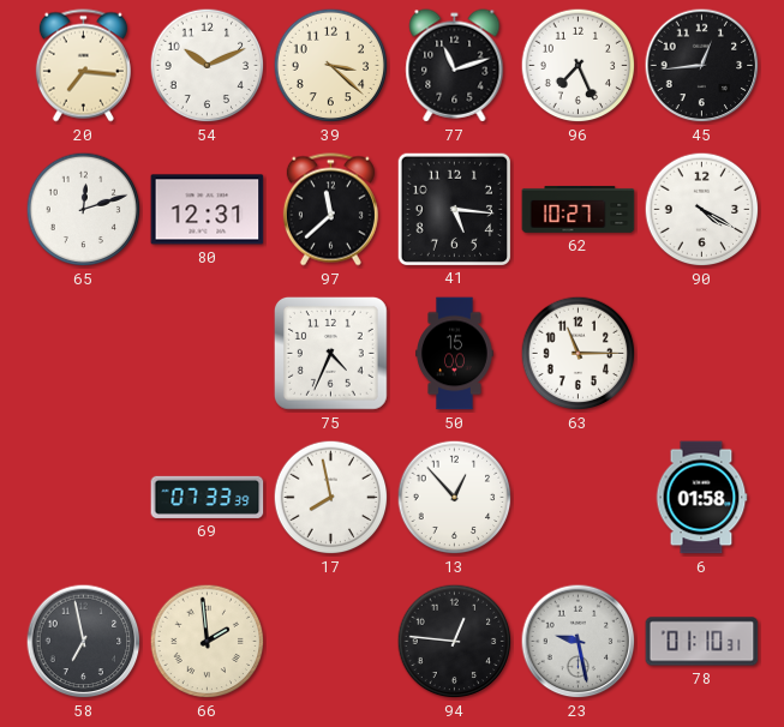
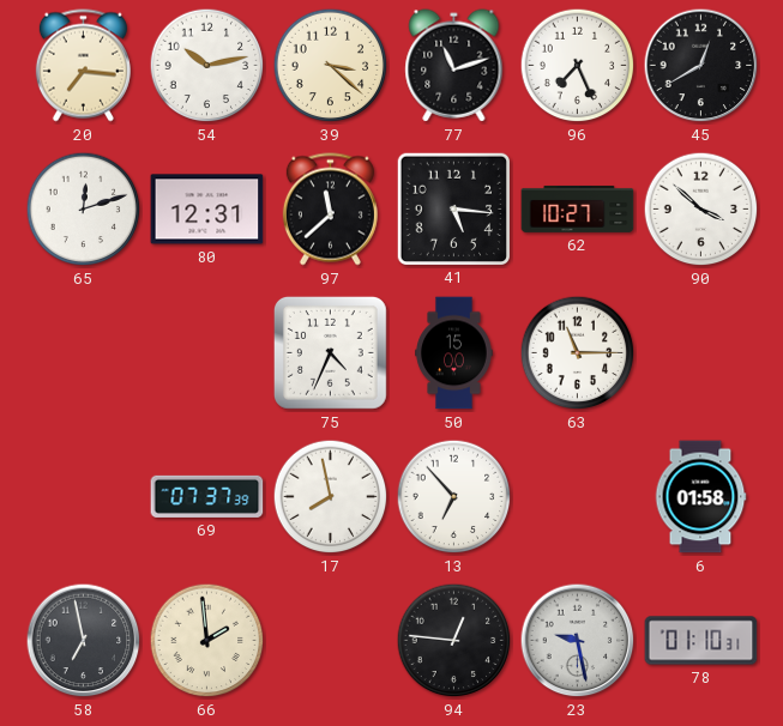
54: 10:11 -> 10:13 (207, 66)
45: 12:44 -> 12:40 (701, 66)
90: 4:20 -> 3:52 (701, 210)
69: 07:33 -> 07:37 (207, 496)
13: 12:53 -> 6:53 (454, 497)
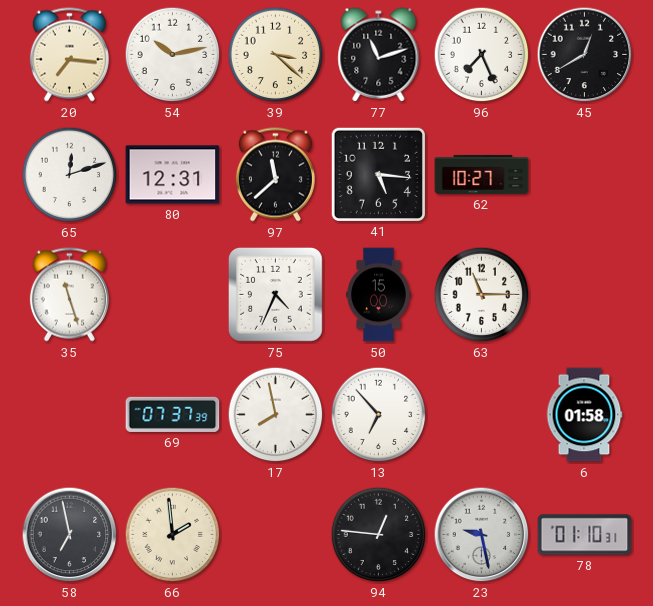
90: 3:52 -> none (701, 210)
35: none -> 11:27 (69, 295)
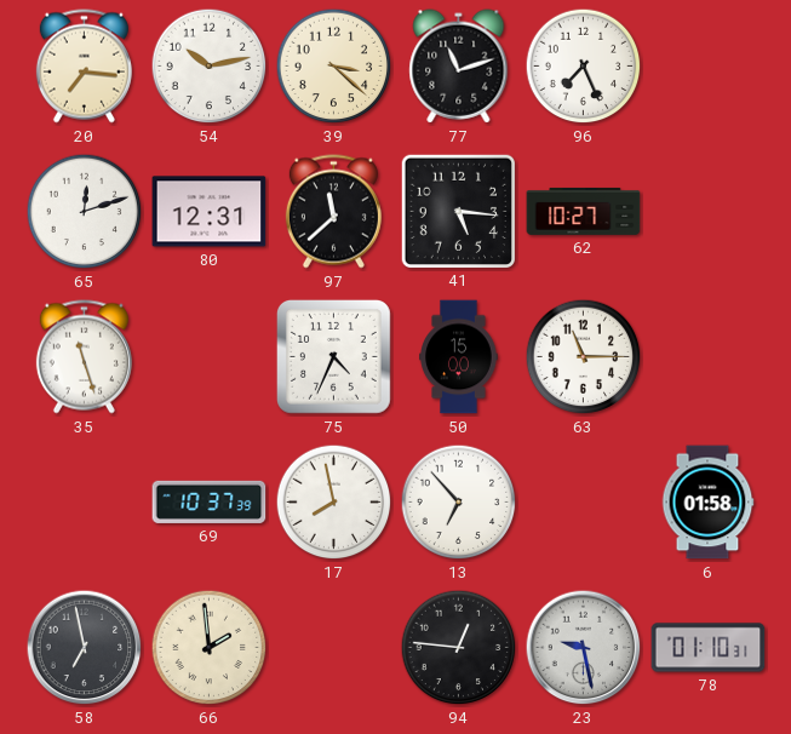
45: 12:40 -> none (585, 55)
69: 07:37 -> 10:37 (210, 501)
